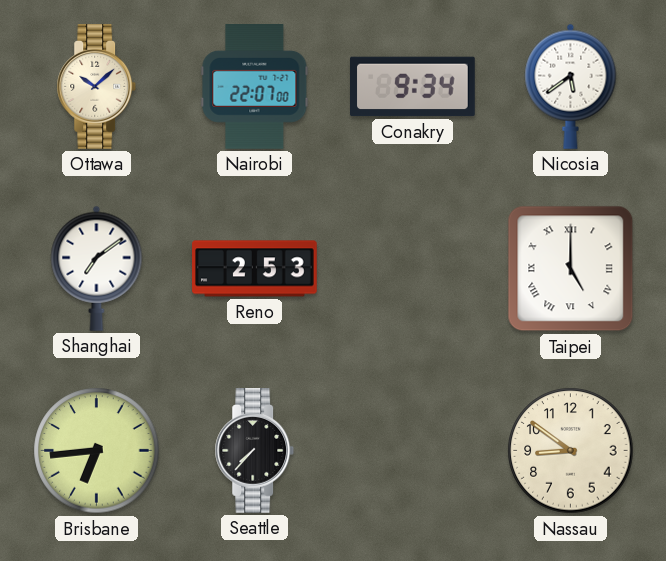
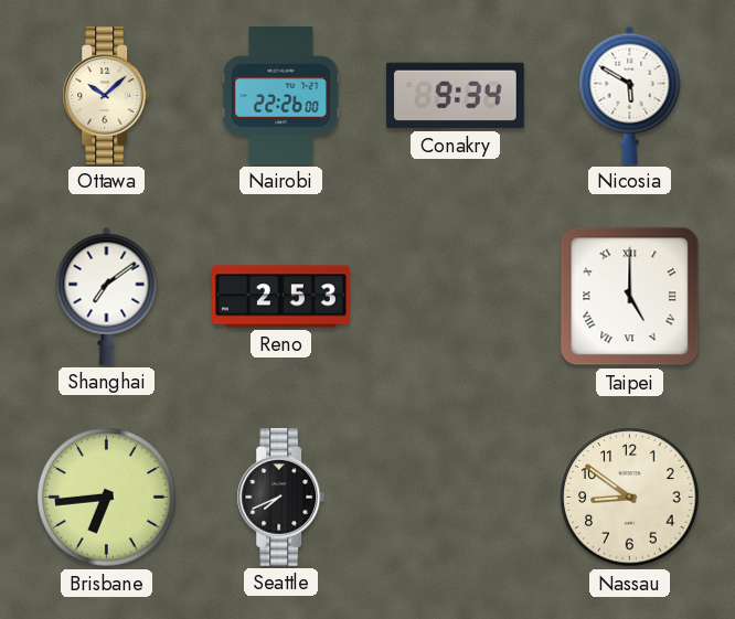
Nairobi: 22:07 -> 22:26 (281, 96)
Nicosia: 5:39 -> 5:50 (630, 95)
Seattle: 7:37 -> 7:41 (281, 498)
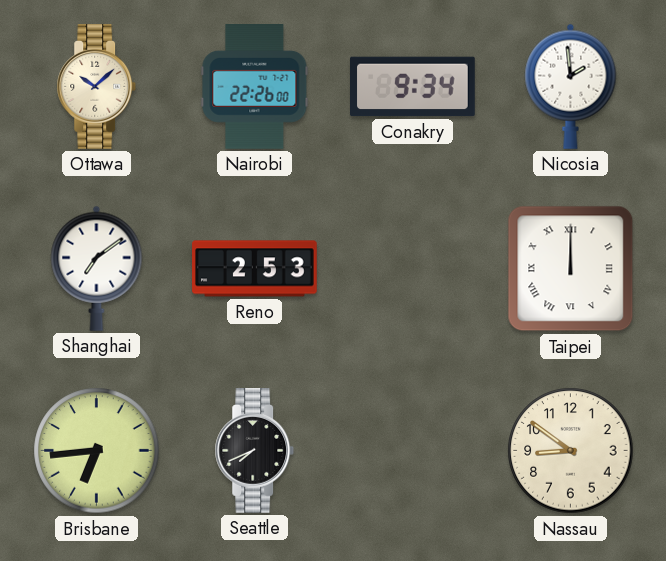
Nicosia: 5:50 -> 1:59 (571, 86)
Taipei: 5:00 -> 12:00 (571, 269)
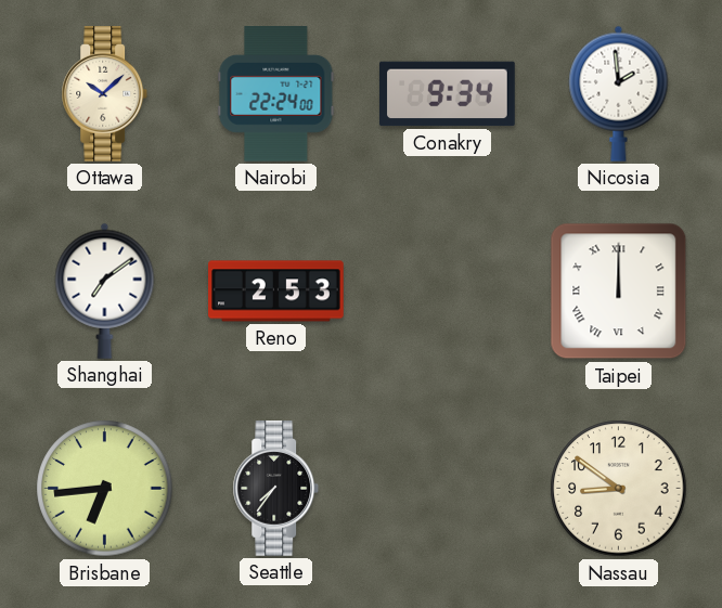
Nairobi: 22:26 -> 22:24 (276, 94)
Seattle: 7:41 -> 7:36 (276, 489)
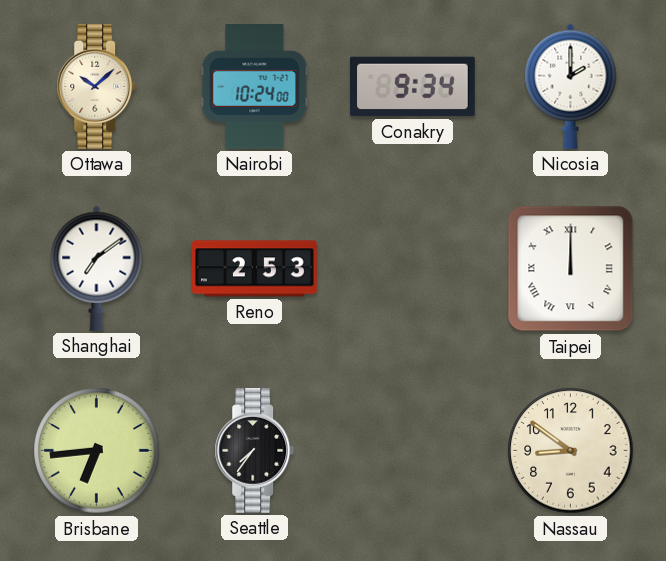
Nairobi: 22:24 -> 10:24 (255, 87)
Nicosia: 1:59 -> 2:00 (571, 86)
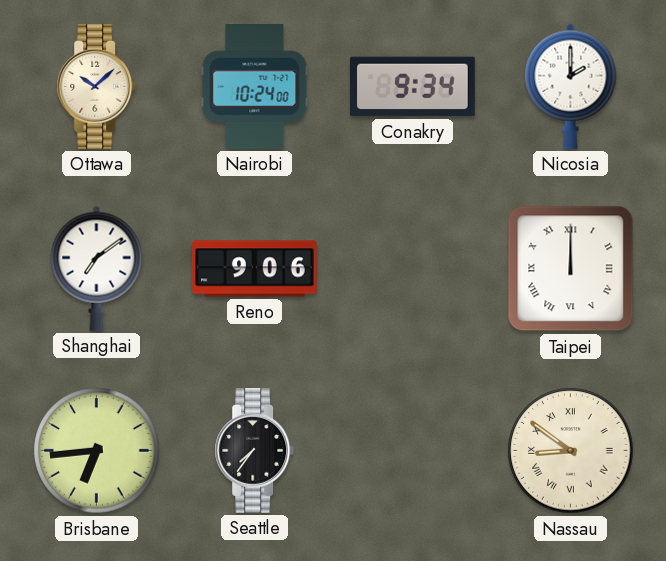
Reno: 2:53 -> 9:06 (255, 269)
Nassau numerals: Arabic -> Roman (571, 451)
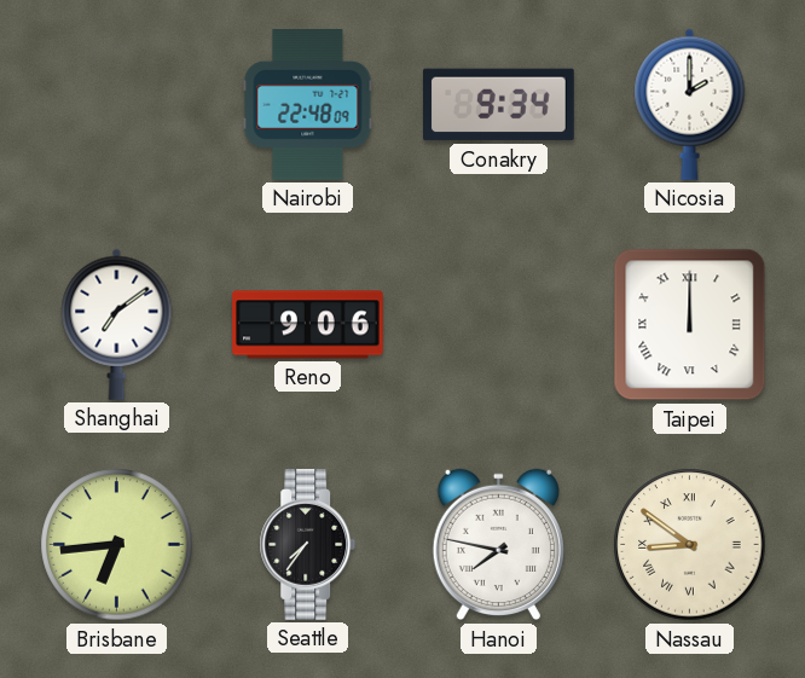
Ottawa: 10:08 -> none (97, 87)
Nairobi: 10:24 -> 22:48 (308, 105)
Hanoi: none -> 7:47 (498, 545)
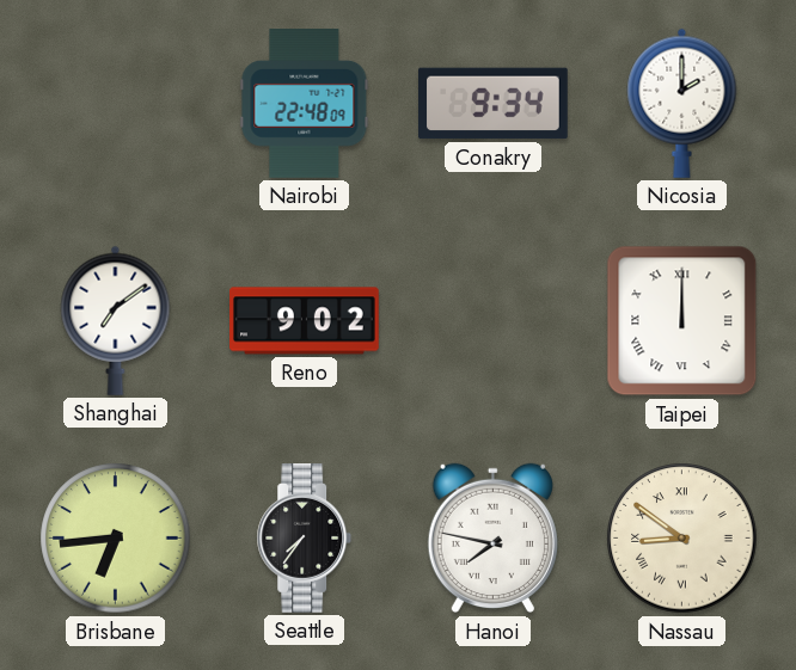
Reno: 9:06 -> 9:02 (305, 321)
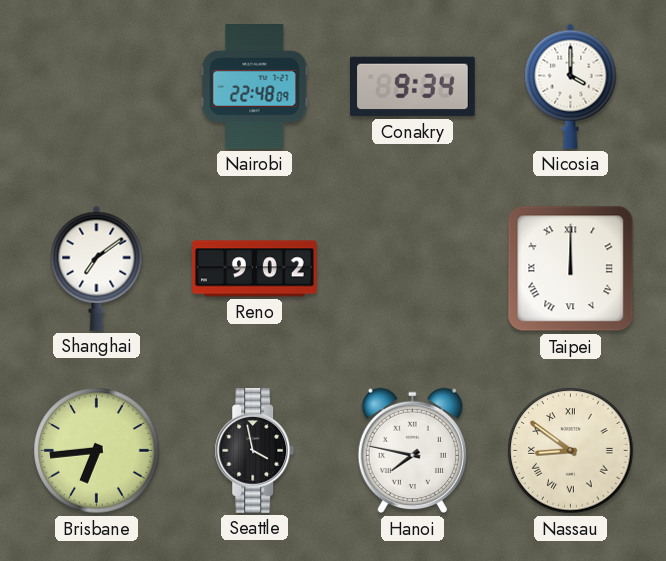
Nicosia: 2:00 -> 4:00 (571, 86)
Seattle: 7:36 -> 3:58 (255, 451)
